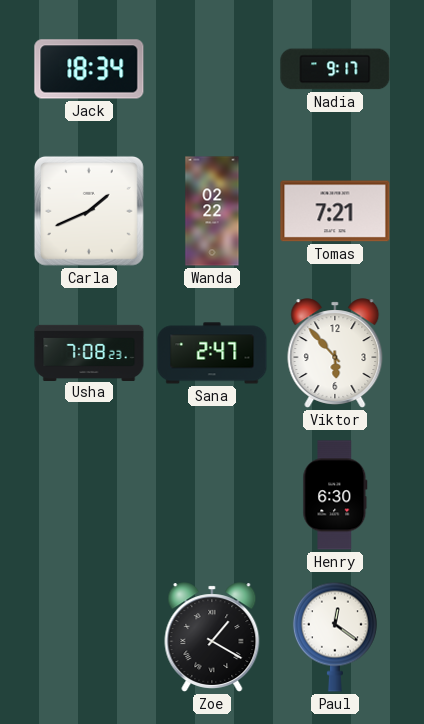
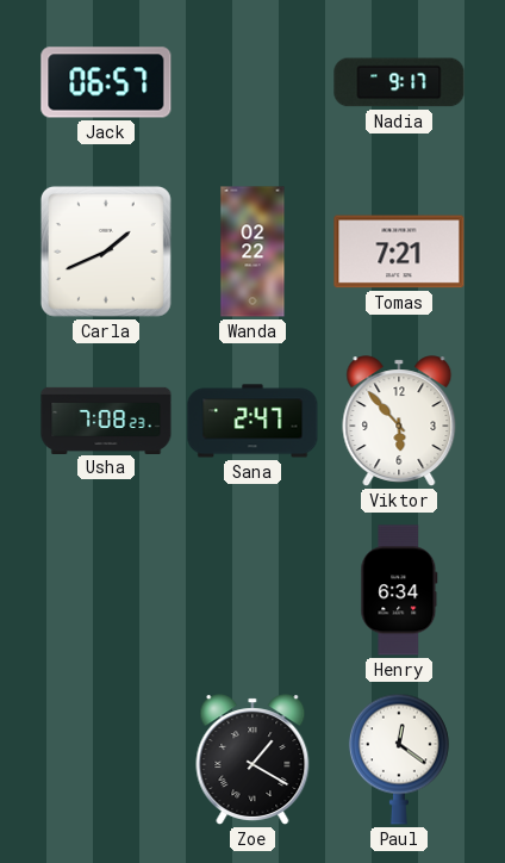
Jack: 18:34 -> 06:57 (106, 82)
Henry: 6:30 -> 6:34 (399, 590)
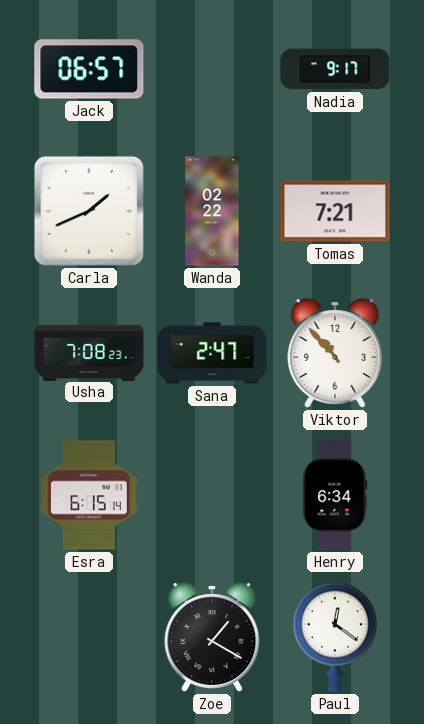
Viktor: 5:53 -> 10:53 (335, 353)
Esra: none -> 6:15 (89, 495)
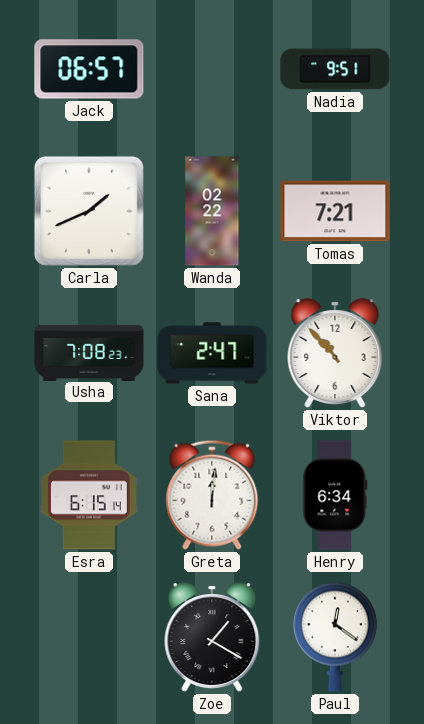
Nadia: 9:17 -> 9:51 (335, 69)
Greta: none -> 12:01 (212, 495)
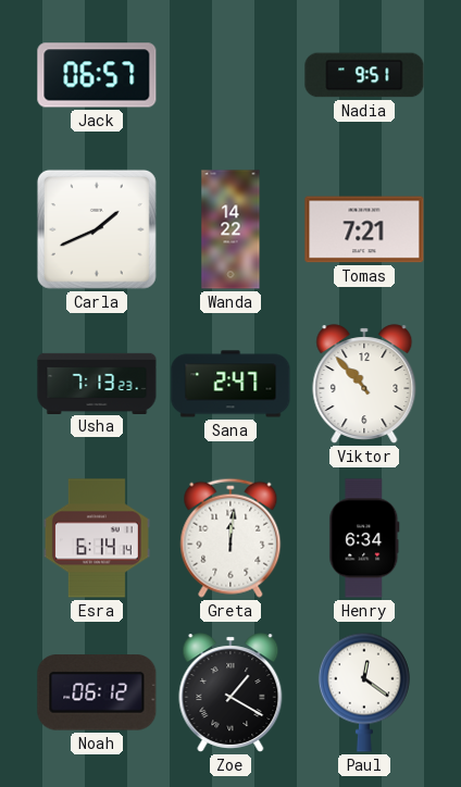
Wanda: 02:22 -> 14:22 (230, 229)
Usha: 7:08 -> 7:13 (97, 383)
Esra: 6:15 -> 6:14 (97, 538)
Noah: none -> 06:12 (97, 692)
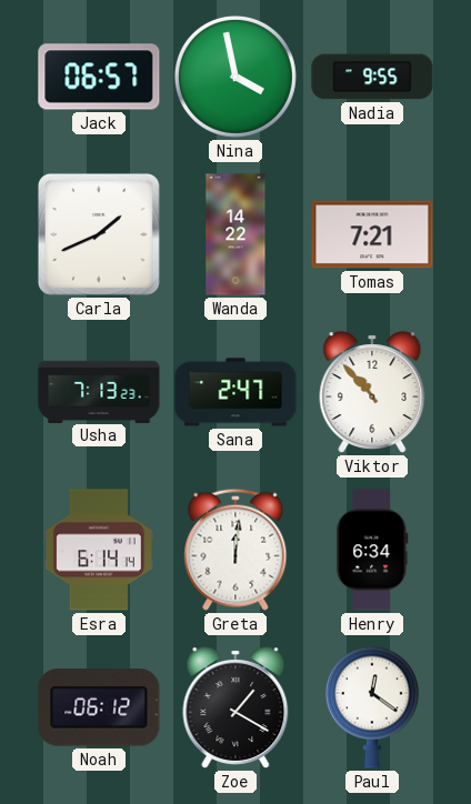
Nina: none -> 3:58 (235, 77)
Nadia: 9:51 -> 9:55 (372, 77)
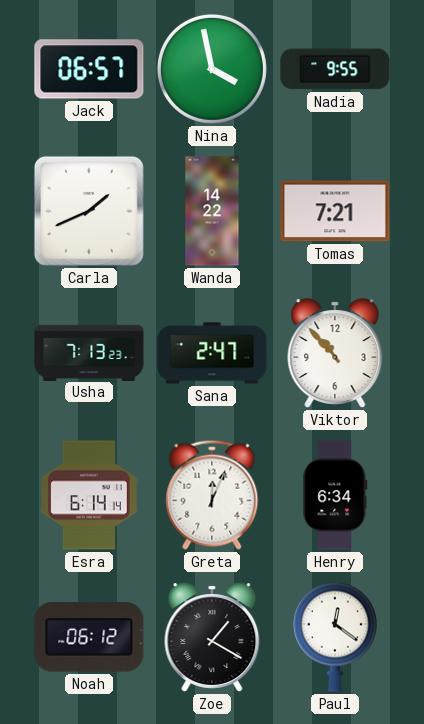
Greta: 12:01 -> 12:04 (212, 495)
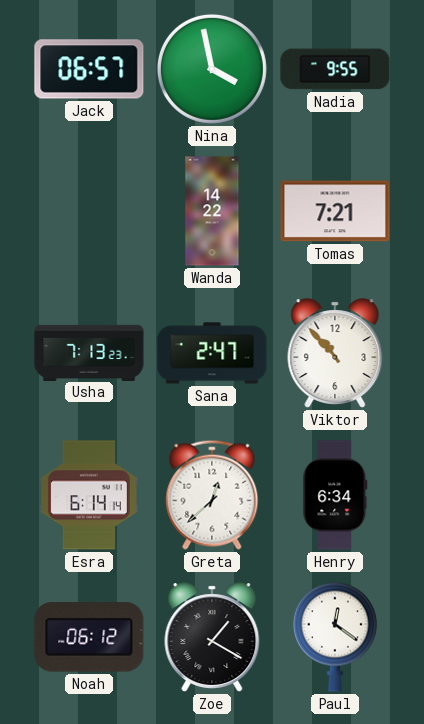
Carla: 1:41 -> none (89, 211)
Greta: 12:04 -> 12:38 (212, 495)
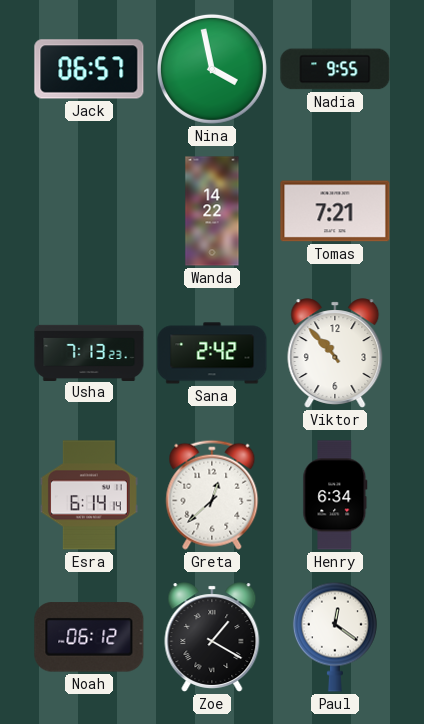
Sana: 2:47 -> 2:42 (212, 353)
